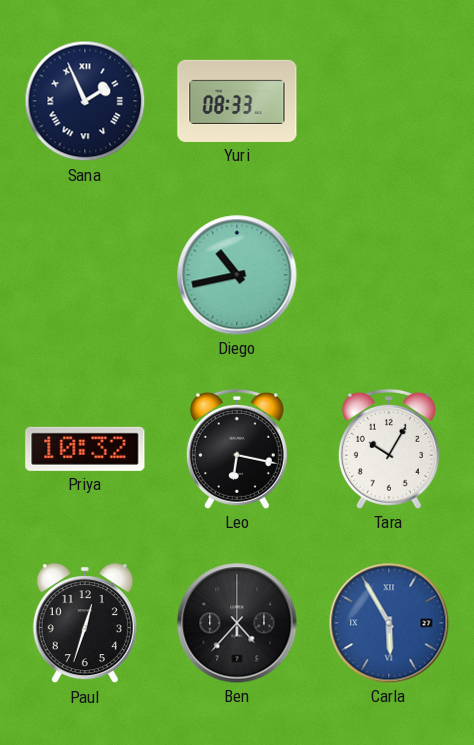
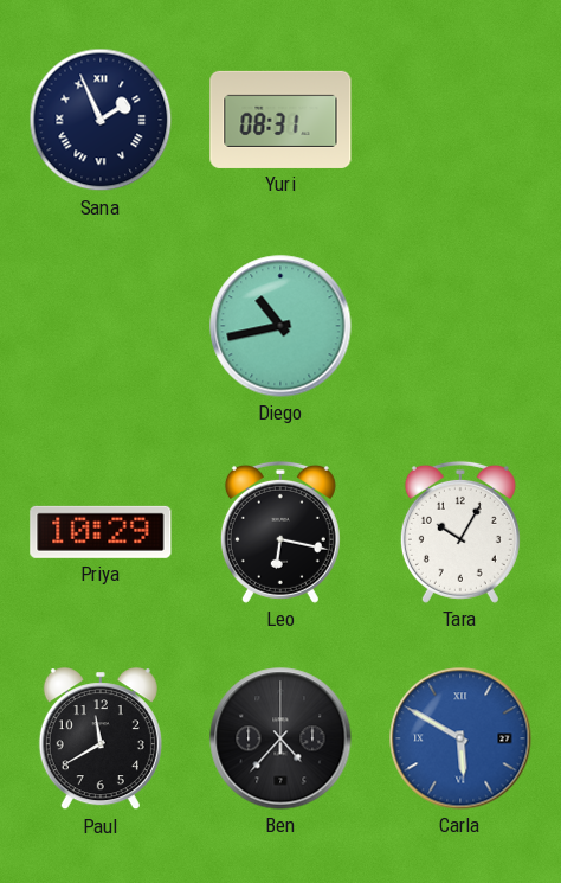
Yuri: 08:33 -> 08:31 (280, 120)
Priya: 10:32 -> 10:29 (101, 532)
Paul: 12:33 -> 11:40 (101, 740)
Carla: 5:55 -> 5:50 (460, 738)
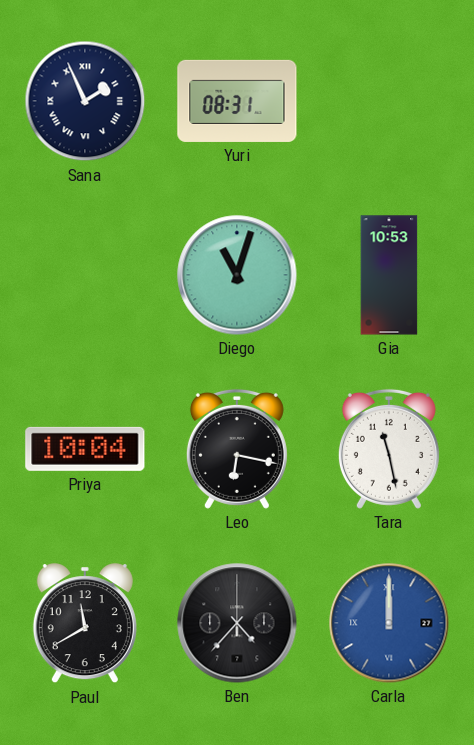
Diego: 10:43 -> 11:03 (237, 275)
Gia: none -> 10:53 (389, 275)
Priya: 10:29 -> 10:04 (85, 449)
Tara: 10:05 -> 11:28 (389, 449)
Carla: 5:50 -> 12:00 (389, 623)
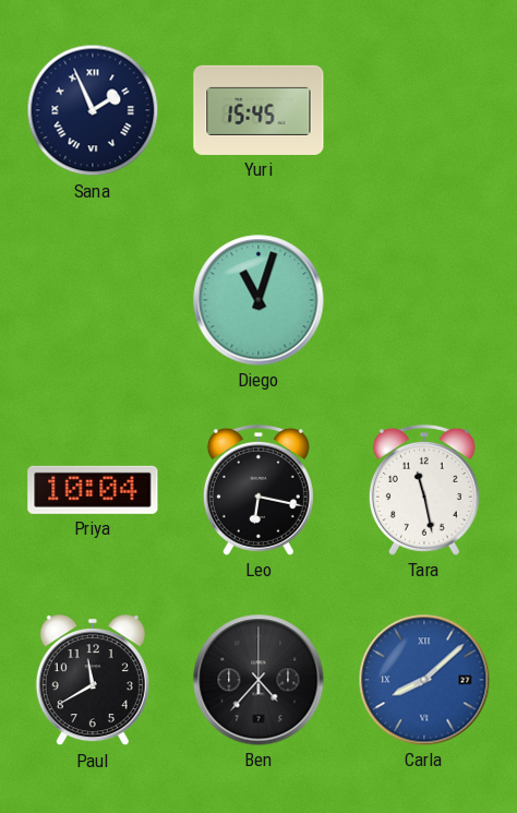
Yuri: 08:31 -> 15:45 (258, 110)
Gia: 10:53 -> none (389, 275)
Carla: 12:00 -> 8:08 (424, 680)
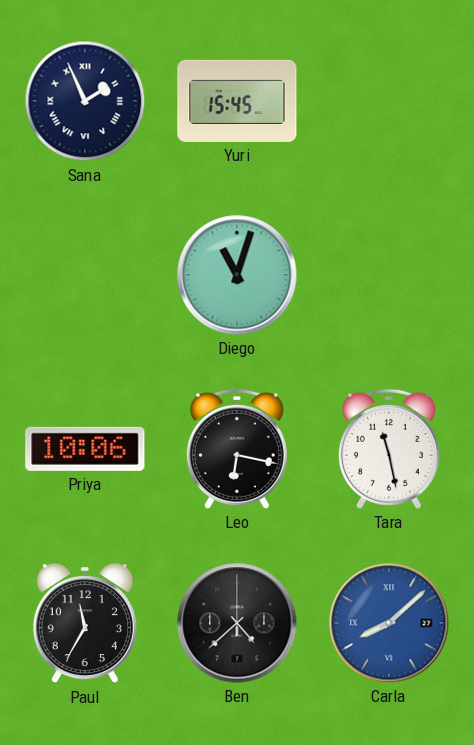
Priya: 10:04 -> 10:06 (85, 449)
Paul: 11:40 -> 11:35 (85, 624)
Ben: 4:37 -> 4:38 (237, 623)
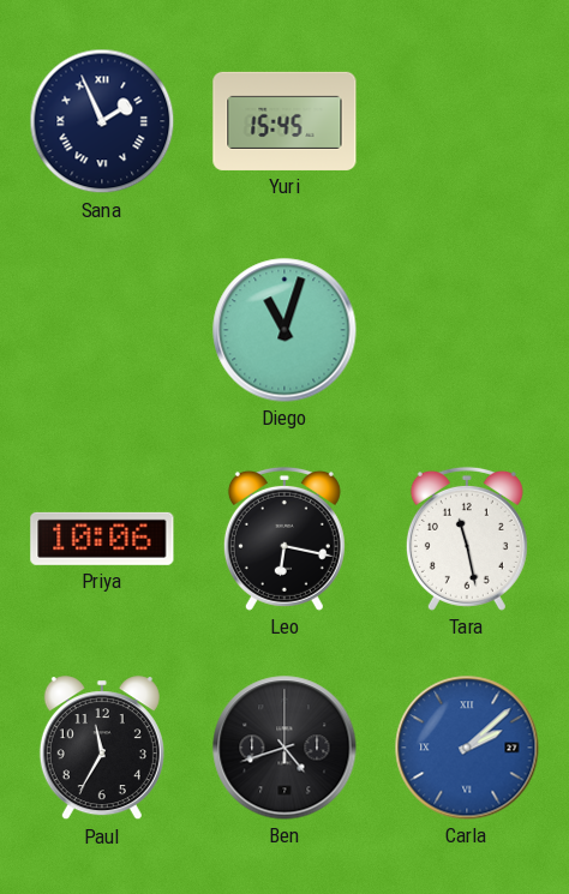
Ben: 4:38 -> 4:42 (284, 748)
Carla: 8:08 -> 2:08 (467, 748)
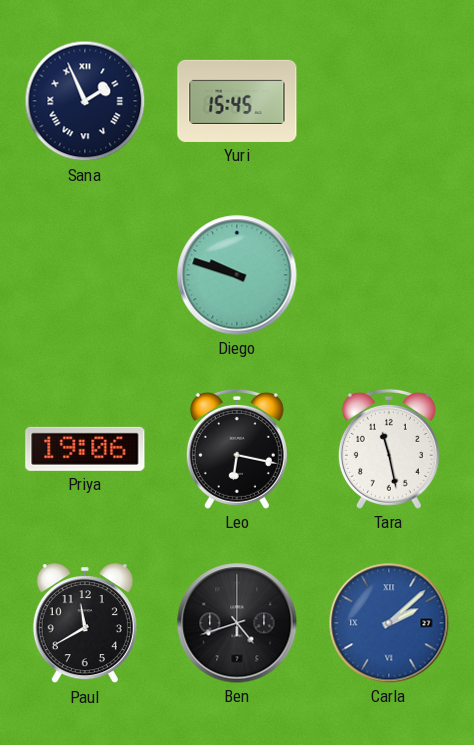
Diego: 11:03 -> 9:48 (237, 275)
Priya: 10:06 -> 19:06 (85, 449)
Paul: 11:35 -> 11:40 (85, 624)
